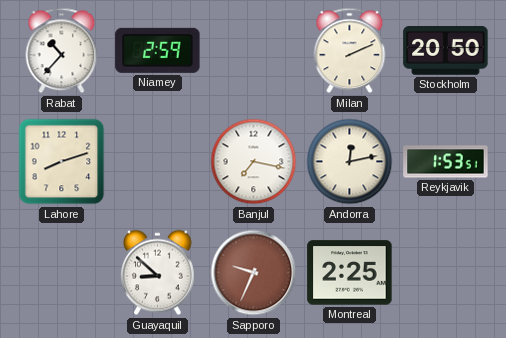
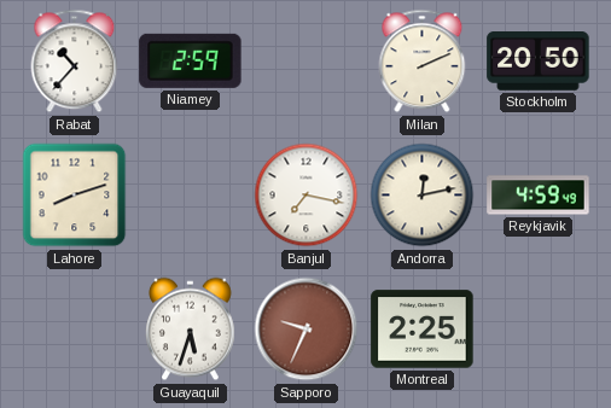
Reykjavik: 1:53 -> 4:59 (539, 196)
Guayaquil: 8:52 -> 5:33 (191, 330)
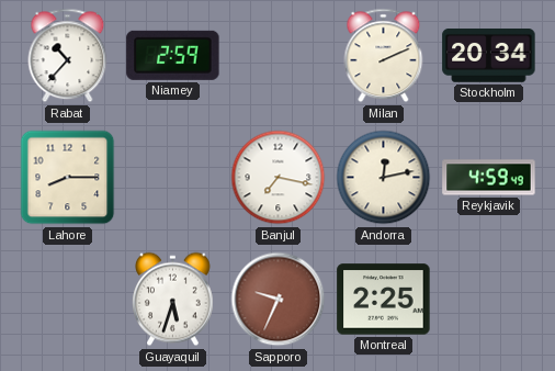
Stockholm: 20:50 -> 20:34 (489, 56)
Lahore: 8:12 -> 8:15 (68, 178)
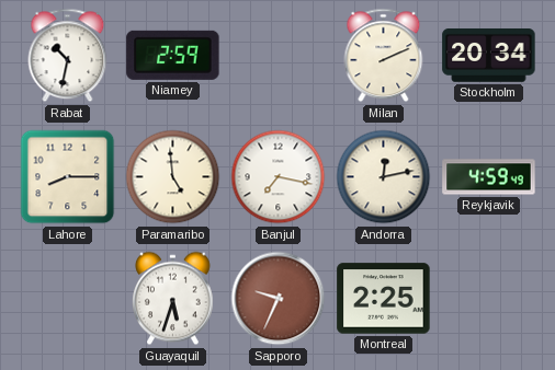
Rabat: 10:37 -> 10:32 (68, 56)
Paramaribo: none -> 4:59 (173, 177)
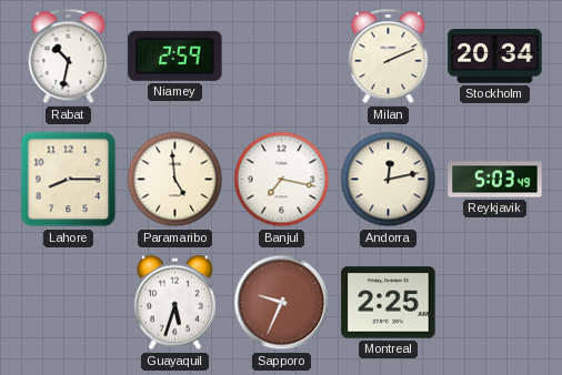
Reykjavik: 4:59 -> 5:03 (495, 180)
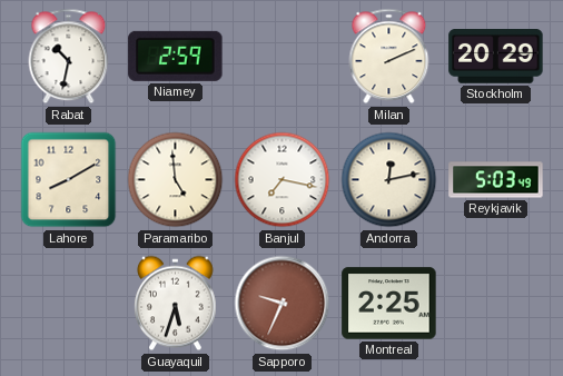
Stockholm: 20:34 -> 20:29 (496, 57)
Lahore: 8:15 -> 8:10 (69, 180)
